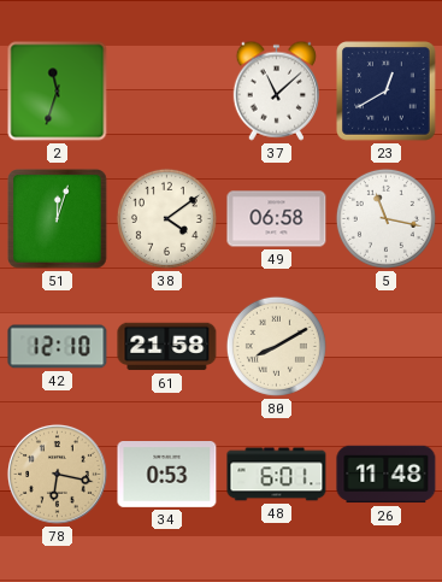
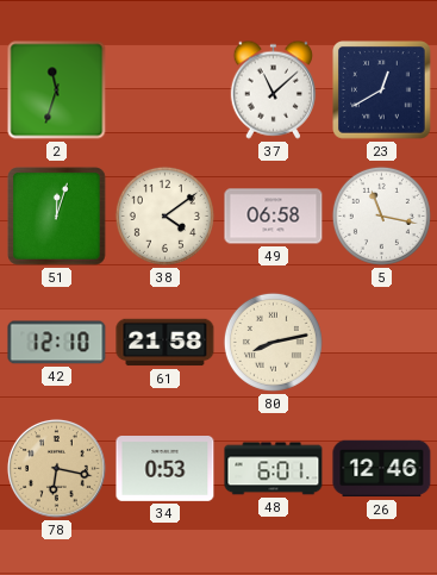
80: 8:10 -> 8:13 (273, 342)
26: 11:48 -> 12:46 (382, 469)
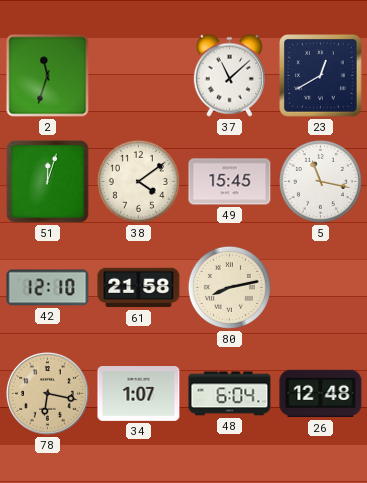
49: 06:58 -> 15:45 (230, 182)
34: 0:53 -> 1:07 (139, 394)
48: 6:01 -> 6:04 (230, 394)
26: 12:46 -> 12:48 (321, 394)
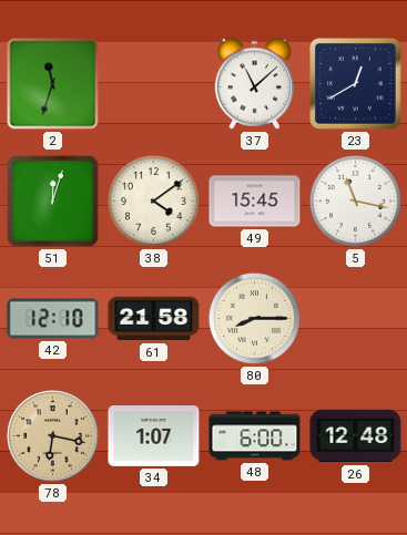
80: 8:13 -> 8:15 (254, 318)
48: 6:04 -> 6:00 (255, 436)
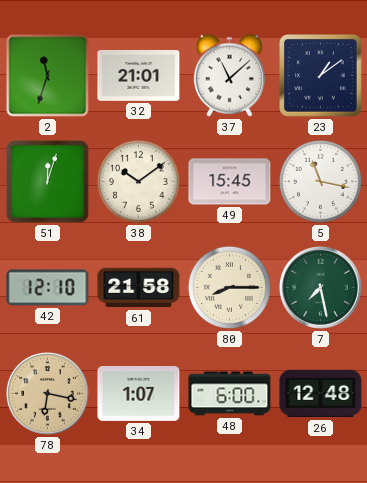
32: none -> 21:01 (139, 76)
23: 12:40 -> 1:09 (321, 76)
38: 4:09 -> 10:09 (138, 181)
7: none -> 7:28 (320, 287)
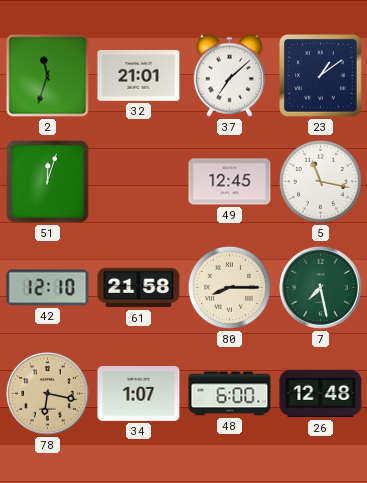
37: 11:08 -> 7:08 (229, 75)
38: 10:09 -> none (138, 181)
49: 15:45 -> 12:45 (230, 182)
